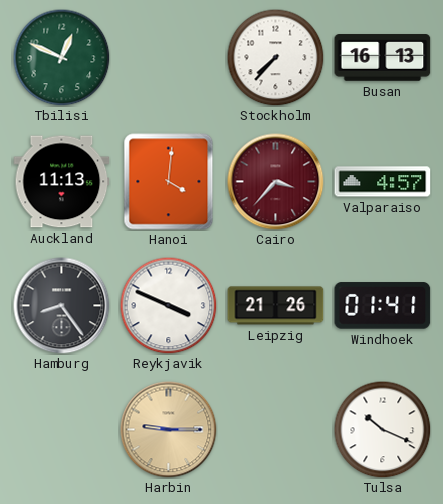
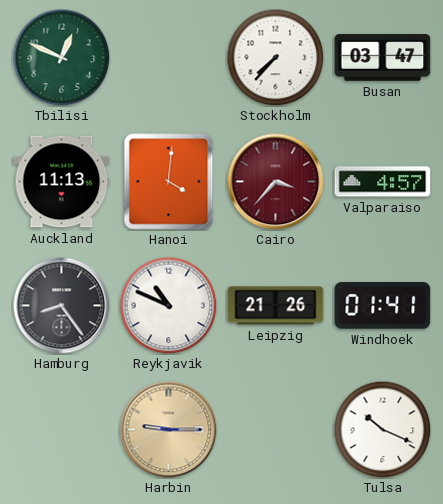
Busan: 16:13 -> 03:47 (383, 58)
Reykjavik: 3:49 -> 10:49 (168, 305)
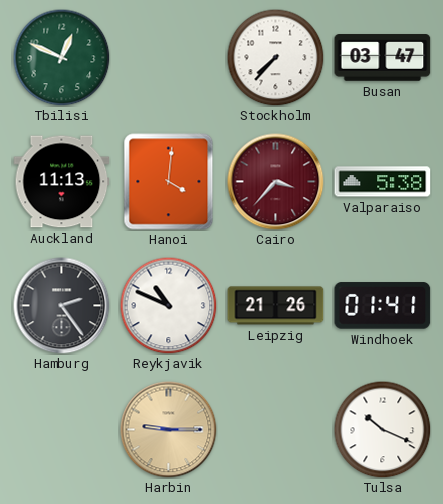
Valparaiso: 4:57 -> 5:38 (383, 182)
Hamburg: 8:24 -> 2:24 (62, 306)
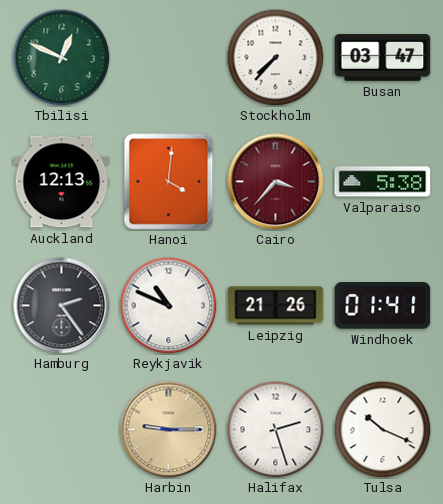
Auckland: 11:13 -> 12:13 (62, 182)
Halifax: none -> 2:27 (275, 429)
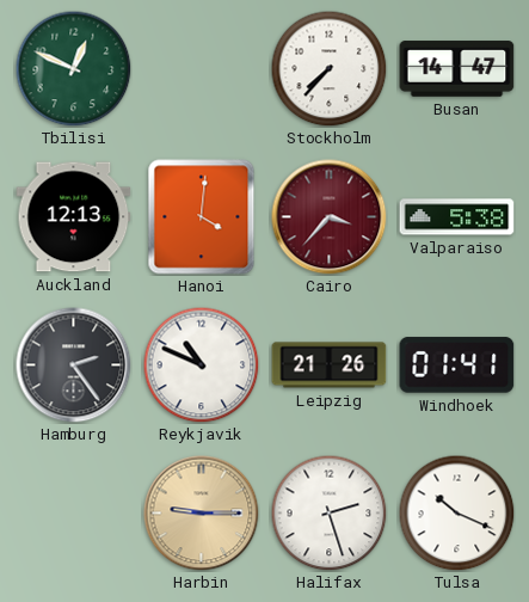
Busan: 03:47 -> 14:47 (457, 69)
